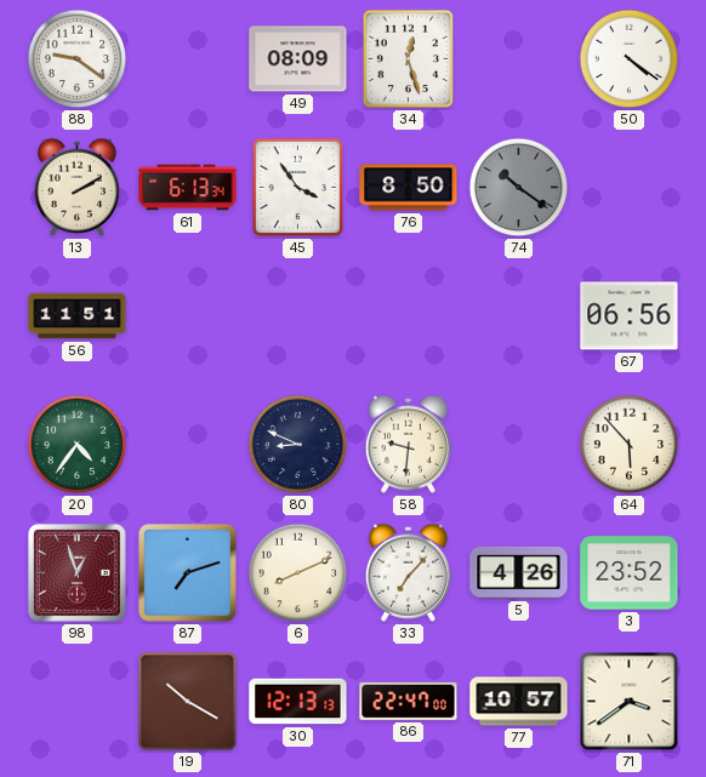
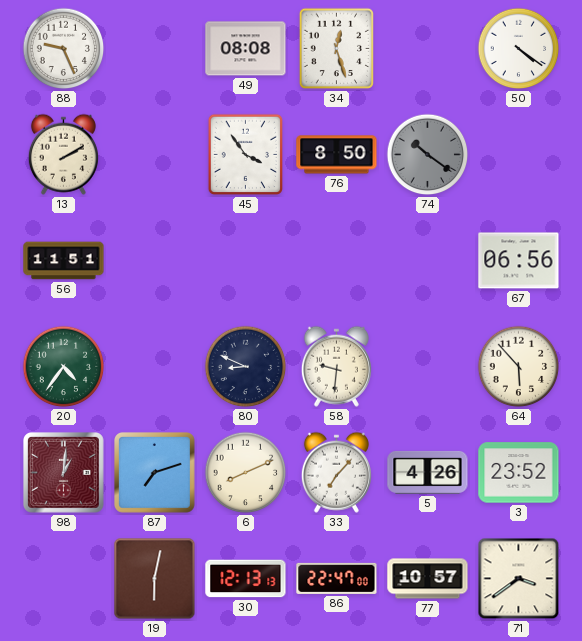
88: 9:21 -> 9:26 (64, 49)
49: 08:09 -> 08:08 (246, 49)
61: 6:13 -> none (188, 188)
98: 12:57 -> 1:01 (64, 473)
19: 10:20 -> 6:02 (155, 579)
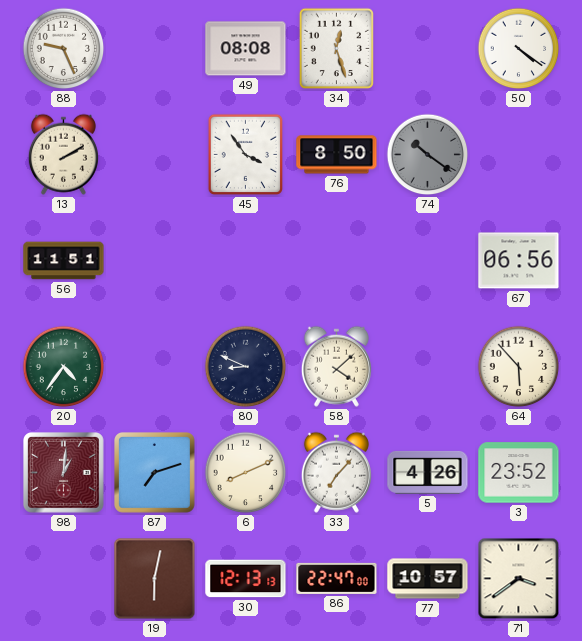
58: 9:31 -> 4:08 (336, 366)
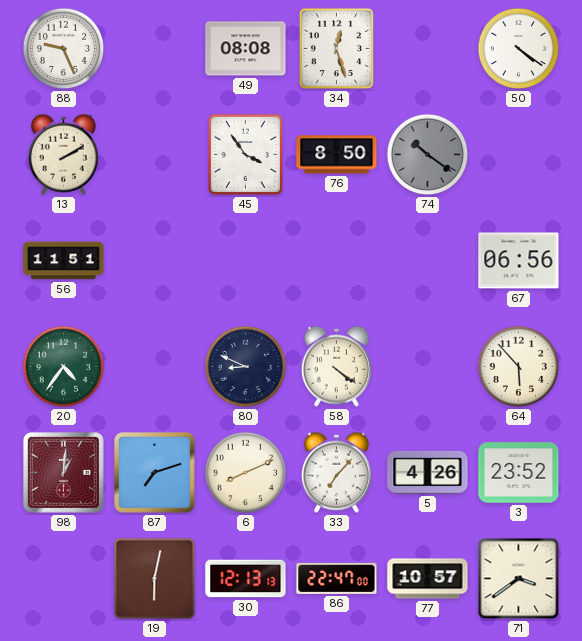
58: 4:08 -> 4:21 (336, 366)
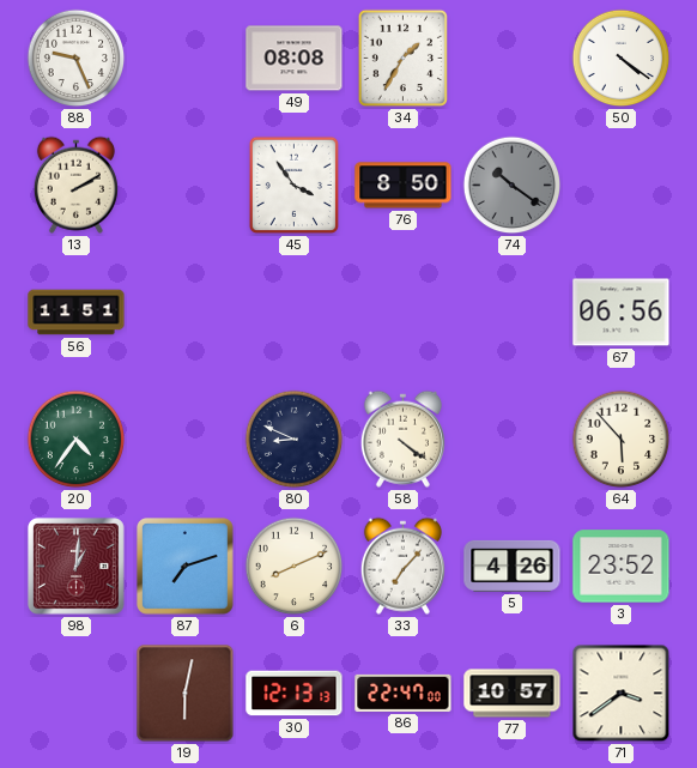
34: 12:27 -> 1:35 (402, 59)
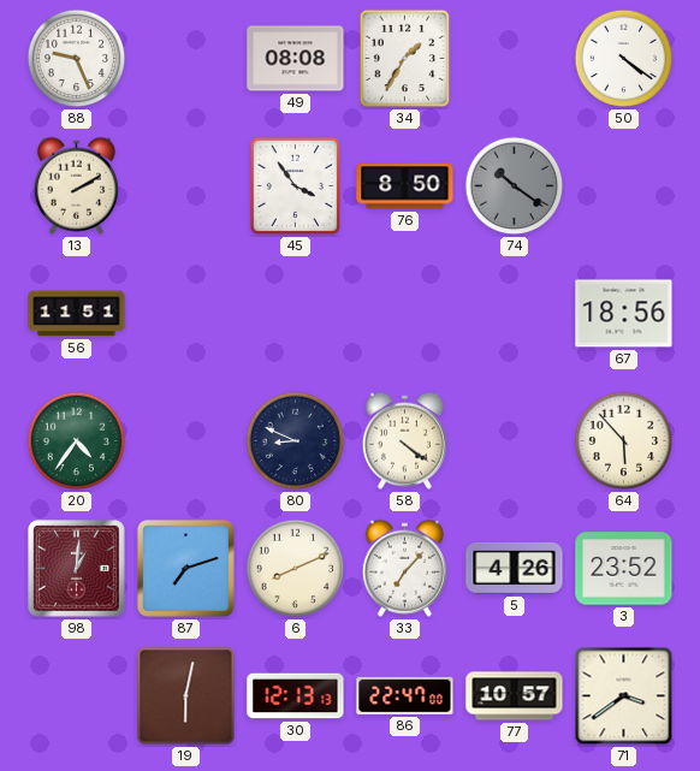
67: 06:56 -> 18:56 (624, 314)
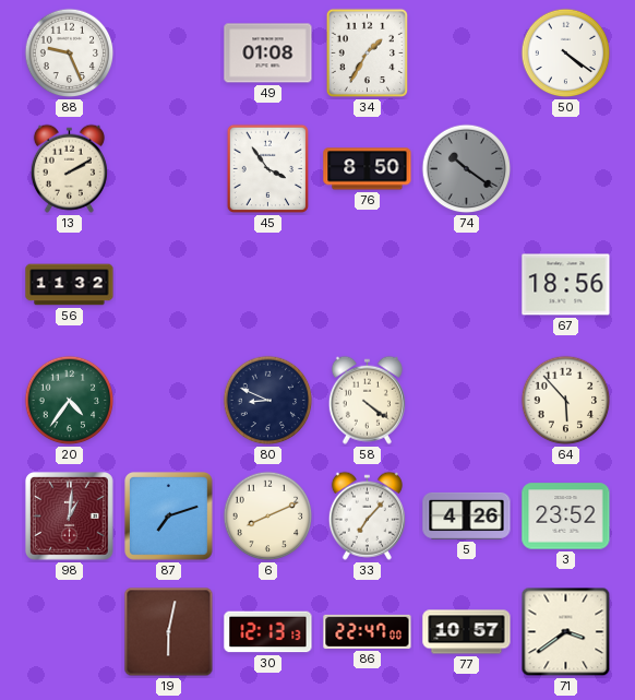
49: 08:08 -> 01:08 (268, 54)
56: 11:51 -> 11:32 (70, 285)
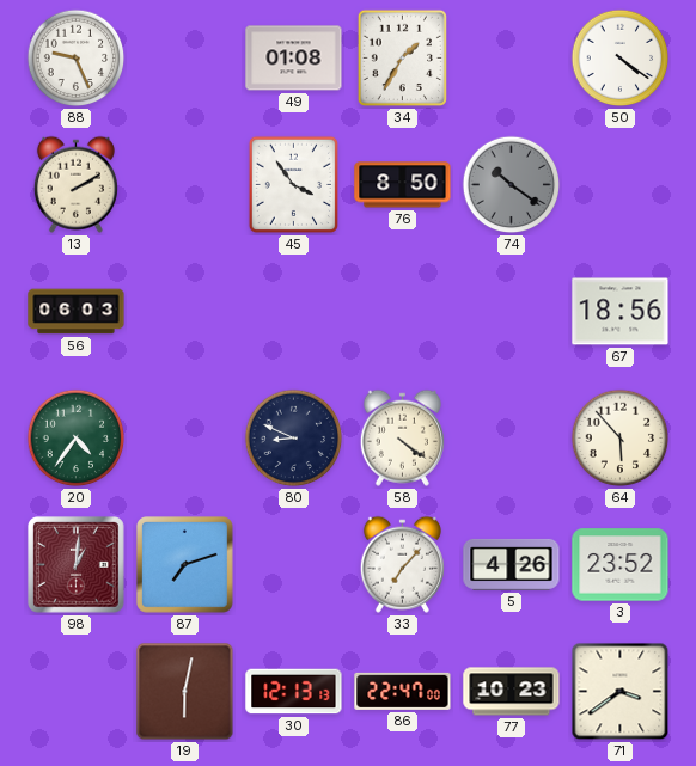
56: 11:32 -> 06:03 (77, 312)
6: 8:11 -> none (268, 517)
77: 10:57 -> 10:23 (512, 692)
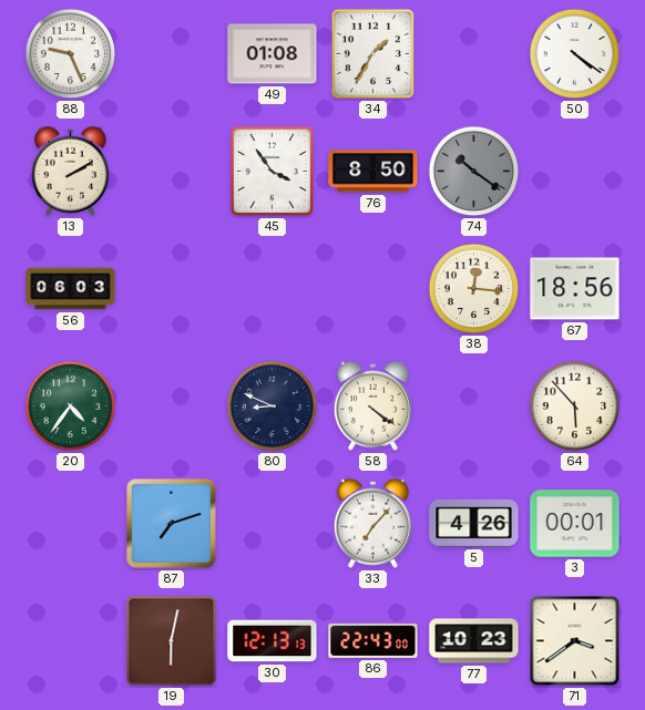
38: none -> 12:16 (474, 289)
98: 1:01 -> none (77, 565)
3: 23:52 -> 00:01 (575, 524)
86: 22:47 -> 22:43 (373, 640)
